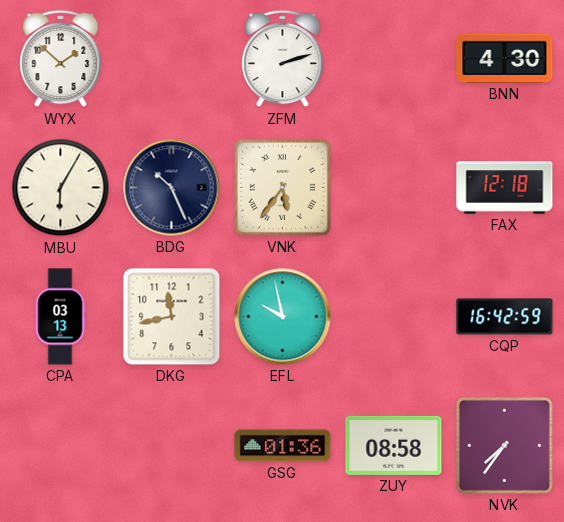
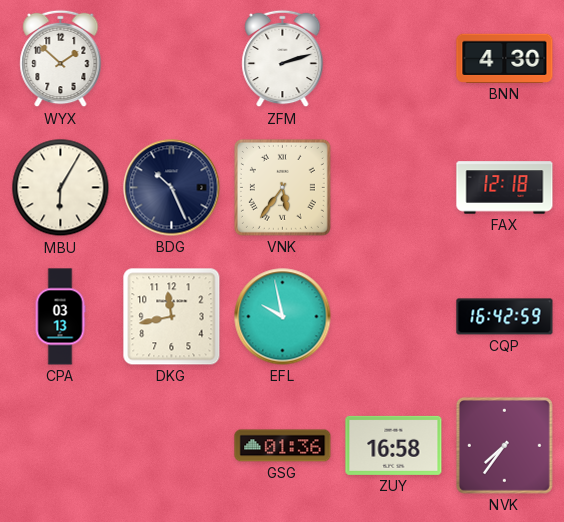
ZUY: 08:58 -> 16:58 (394, 445)
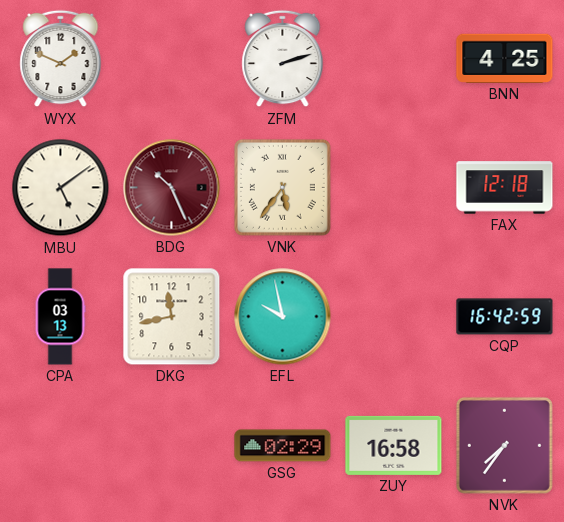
WYX: 1:52 -> 1:49 (61, 59)
BNN: 4:30 -> 4:25 (505, 58)
MBU: 6:05 -> 5:09 (61, 188)
BDG dial: navy -> burgundy (172, 188)
GSG: 01:36 -> 02:29 (283, 446)
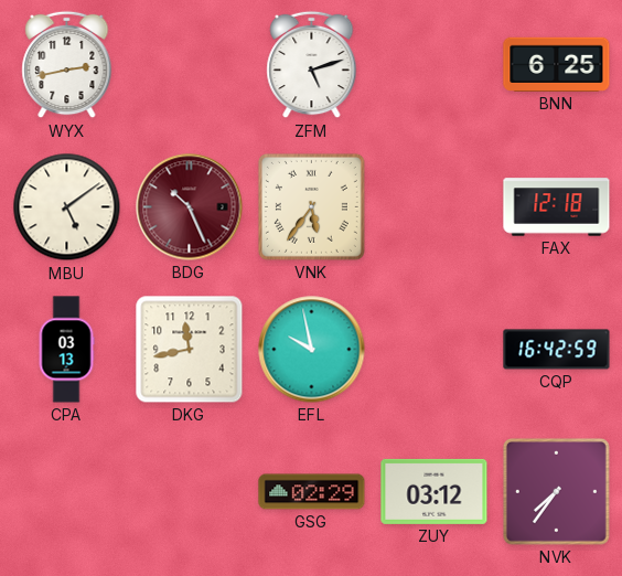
WYX: 1:49 -> 2:43 (67, 65)
ZFM: 2:12 -> 5:12 (312, 65)
BNN: 4:25 -> 6:25 (557, 64)
ZUY: 16:58 -> 03:12 (435, 491)
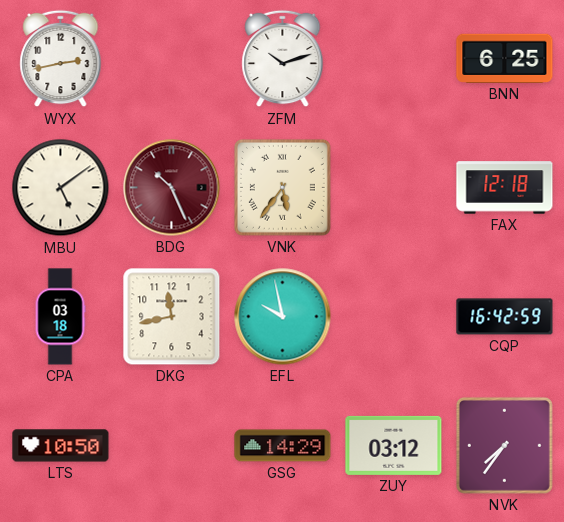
ZFM: 5:12 -> 10:12 (283, 59)
CPA: 03:13 -> 03:18 (60, 317)
LTS: none -> 10:50 (61, 446)
GSG: 02:29 -> 14:29 (283, 446)
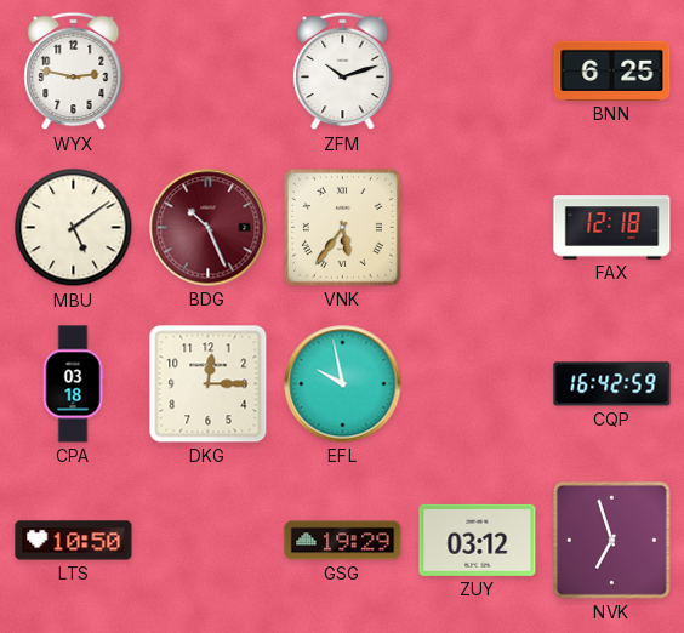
WYX: 2:43 -> 2:47 (74, 72)
DKG: 11:43 -> 12:15 (209, 384)
GSG: 14:29 -> 19:29 (343, 541)
NVK: 7:36 -> 6:57 (611, 540)
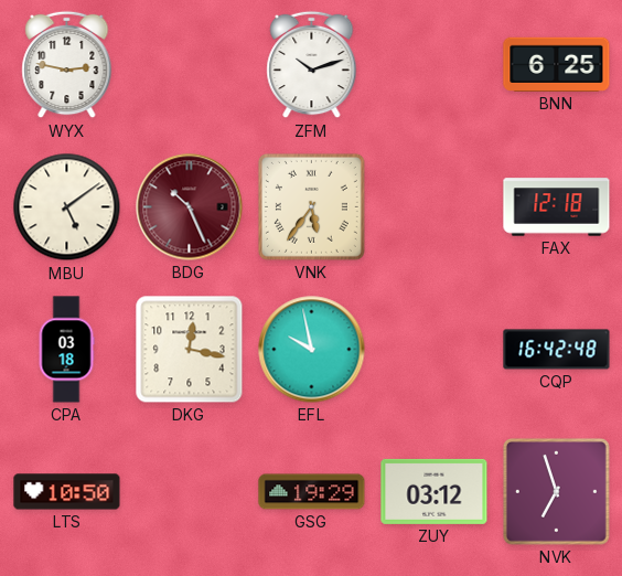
DKG: 12:15 -> 12:17 (190, 350)
CQP: 16:42:59 -> 16:42:48 (557, 350)
